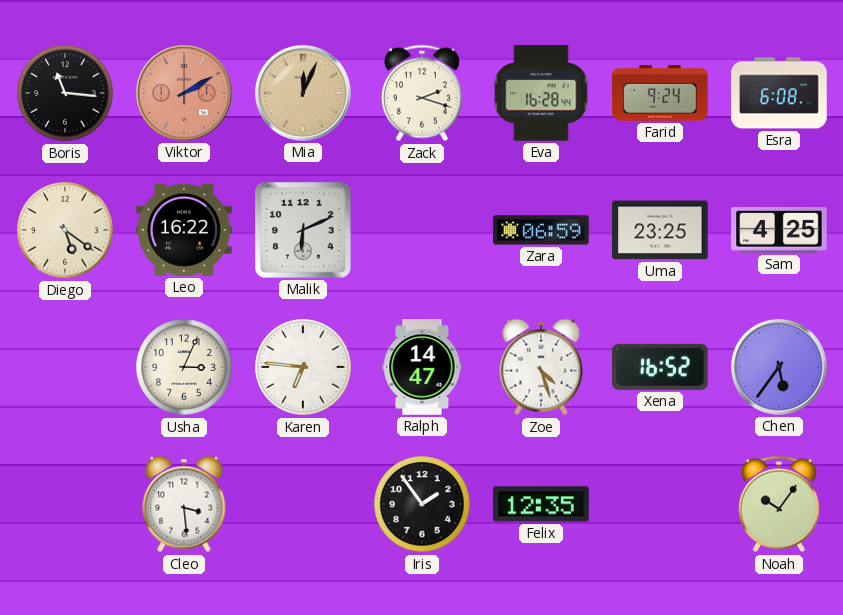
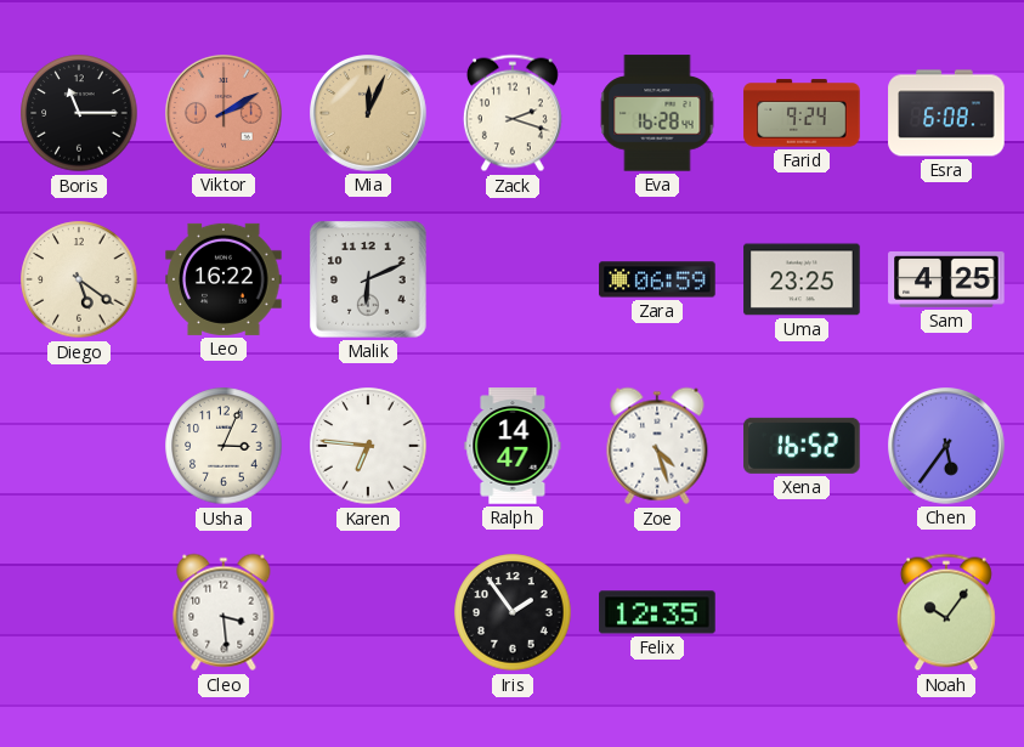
Boris: 11:16 -> 11:15 (79, 113)
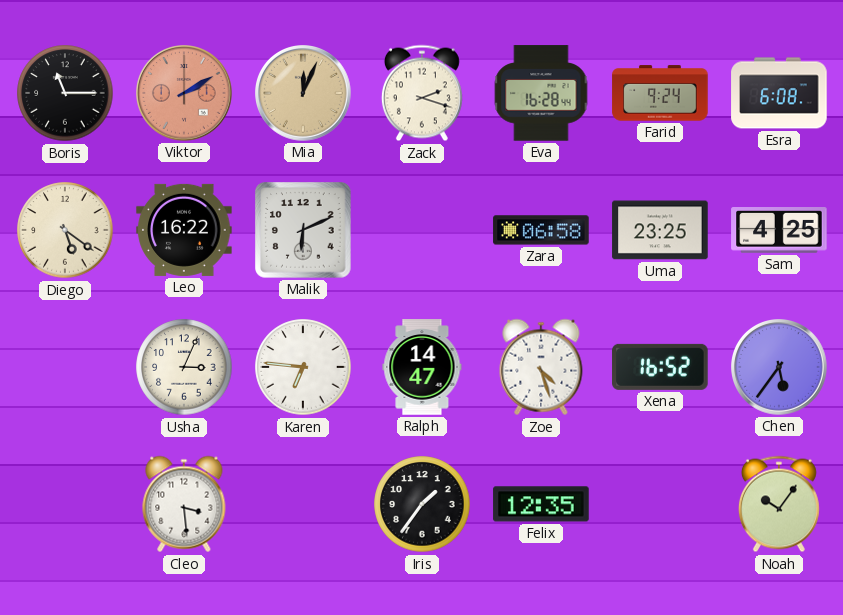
Zara: 06:59 -> 06:58 (541, 230)
Iris: 1:54 -> 1:36 (422, 504)
